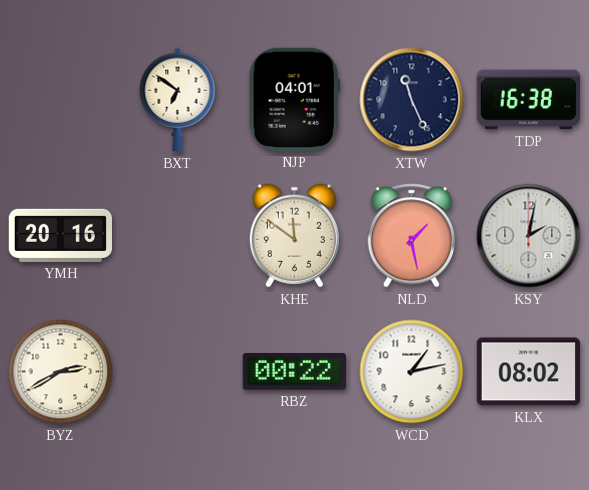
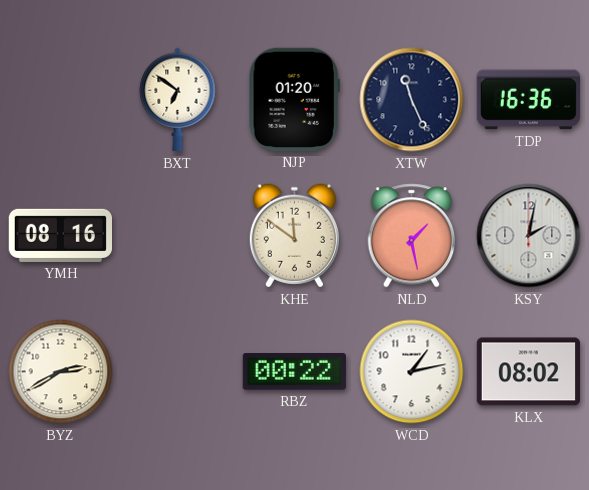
NJP: 04:01 -> 01:20 (294, 99)
TDP: 16:38 -> 16:36 (528, 100)
YMH: 20:16 -> 08:16 (60, 235)
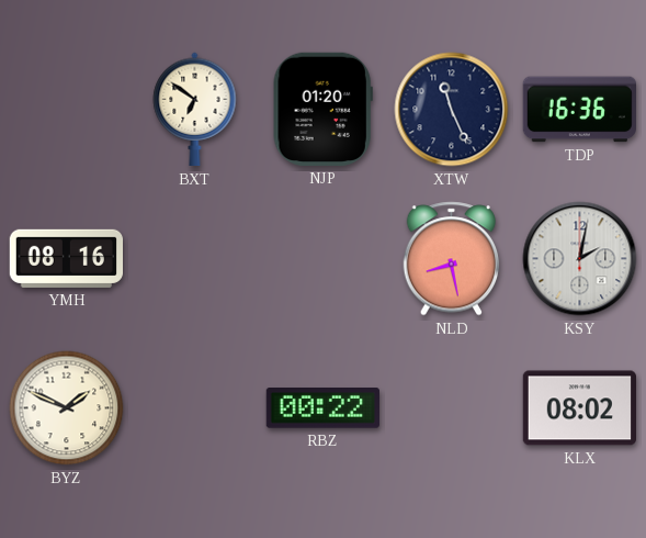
KHE: 11:51 -> none (294, 236)
NLD: 1:28 -> 8:28 (452, 259)
BYZ: 2:40 -> 1:49 (67, 408)
WCD: 1:13 -> none (412, 372)
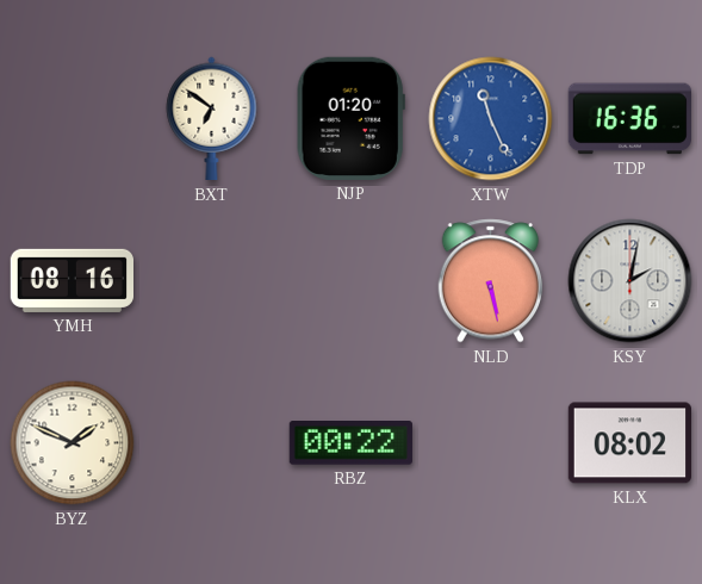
XTW dial: navy -> blue (491, 119)
NLD: 8:28 -> 5:28 (491, 281)
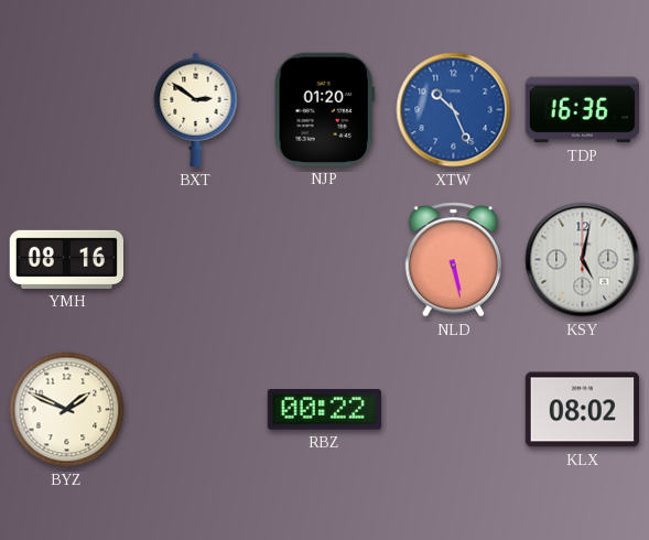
BXT: 6:51 -> 2:51 (196, 110)
XTW: 11:26 -> 10:26 (454, 110)
KSY: 2:02 -> 5:02 (583, 260)
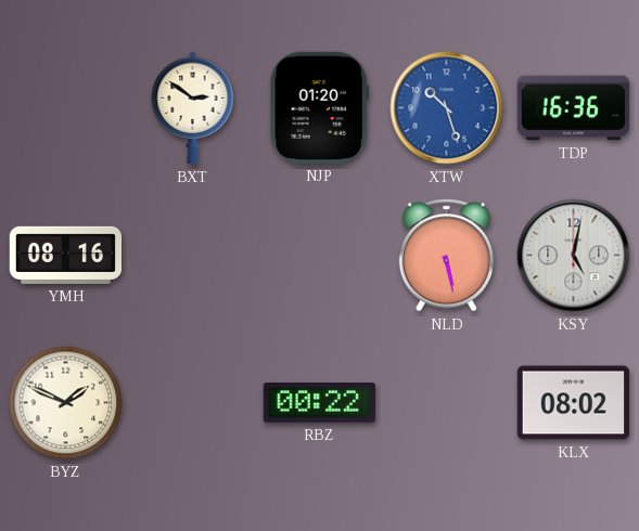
XTW: 10:26 -> 10:27 (447, 108)
